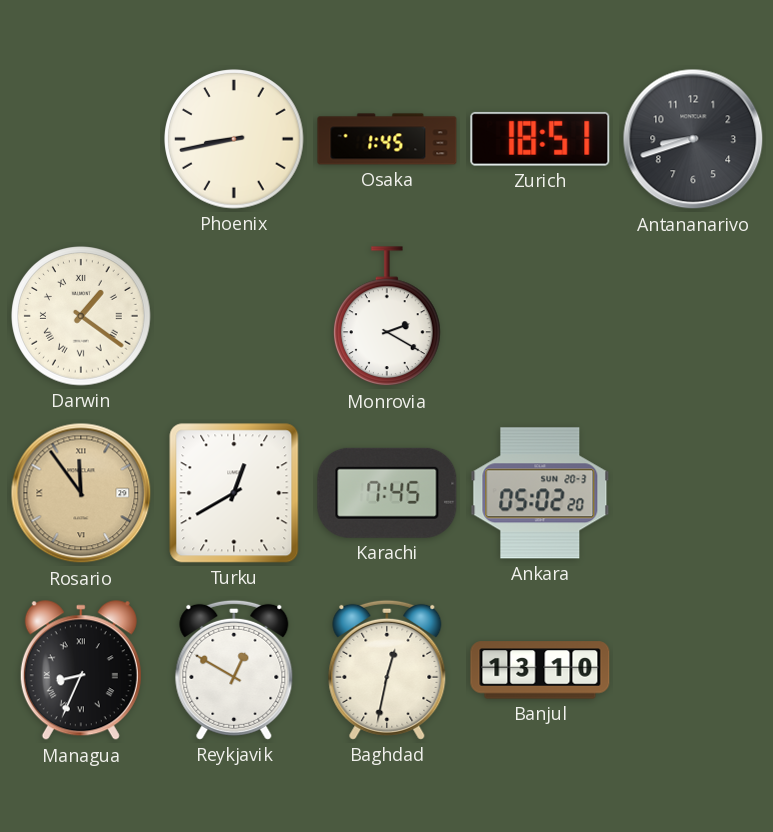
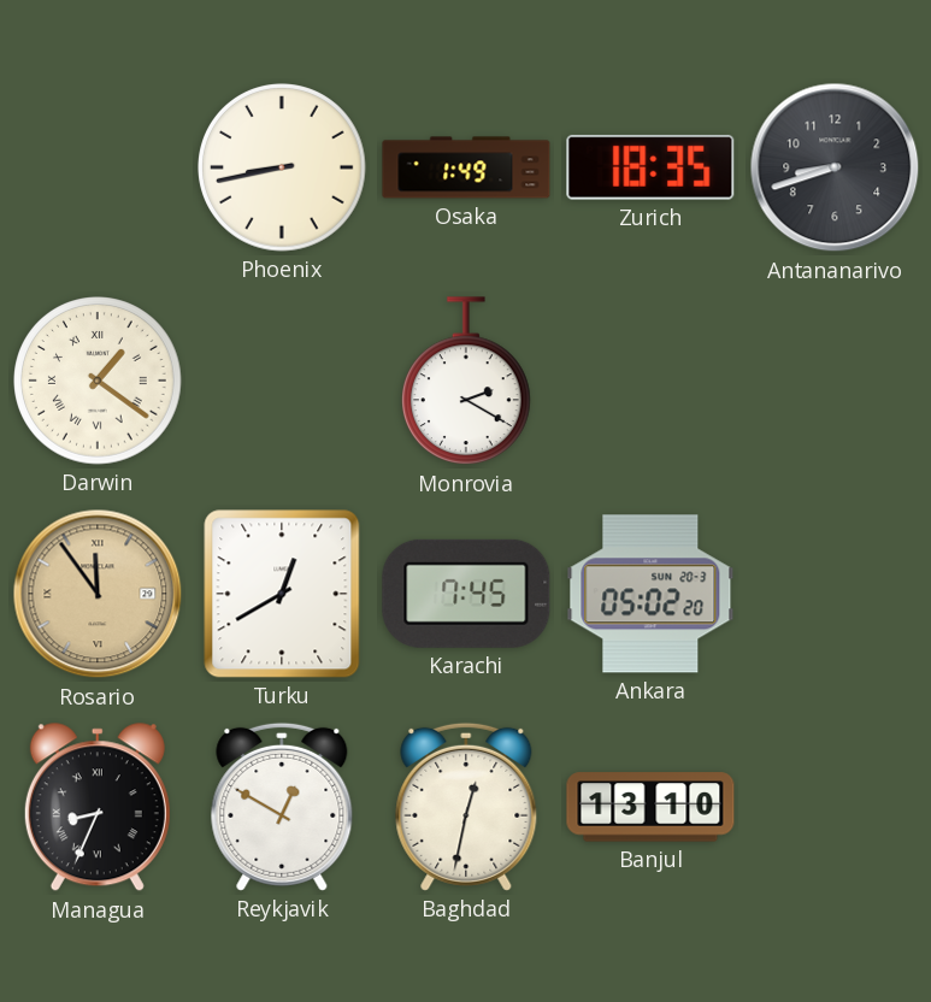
Osaka: 1:45 -> 1:49 (466, 167)
Zurich: 18:51 -> 18:35 (650, 167)
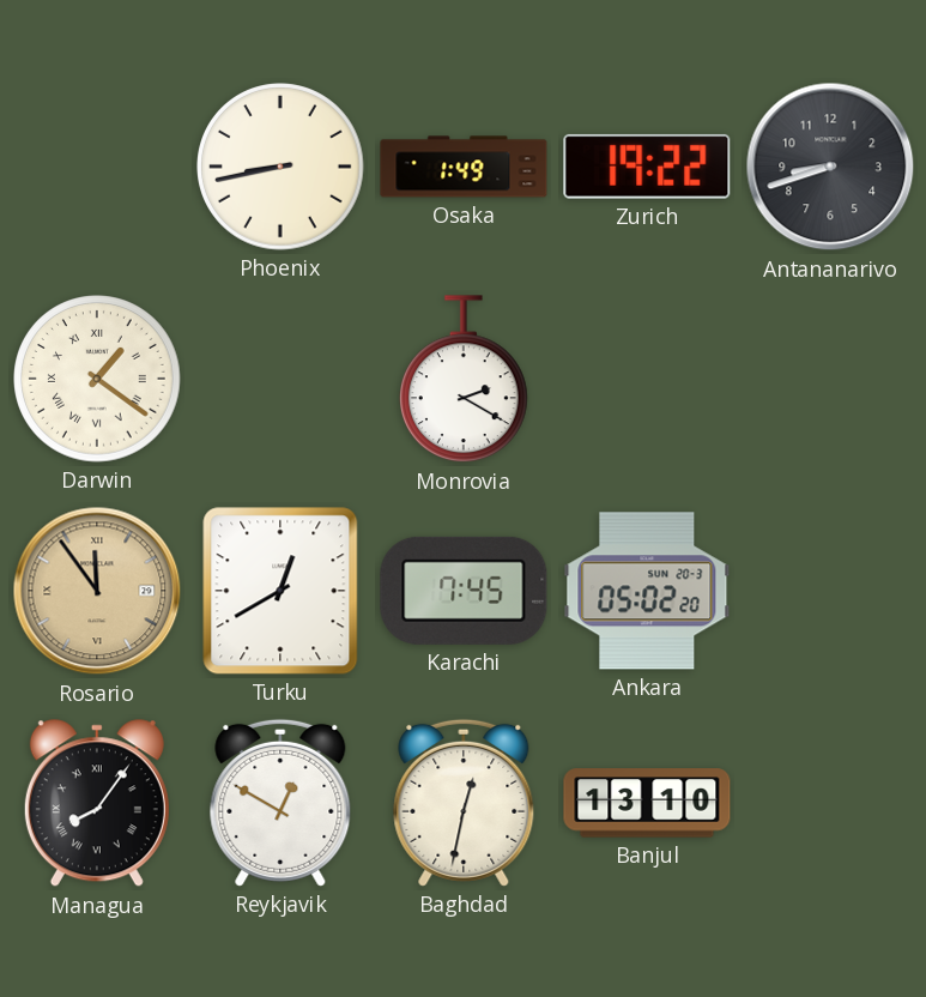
Zurich: 18:35 -> 19:22 (647, 167)
Managua: 8:34 -> 8:06 (97, 804)
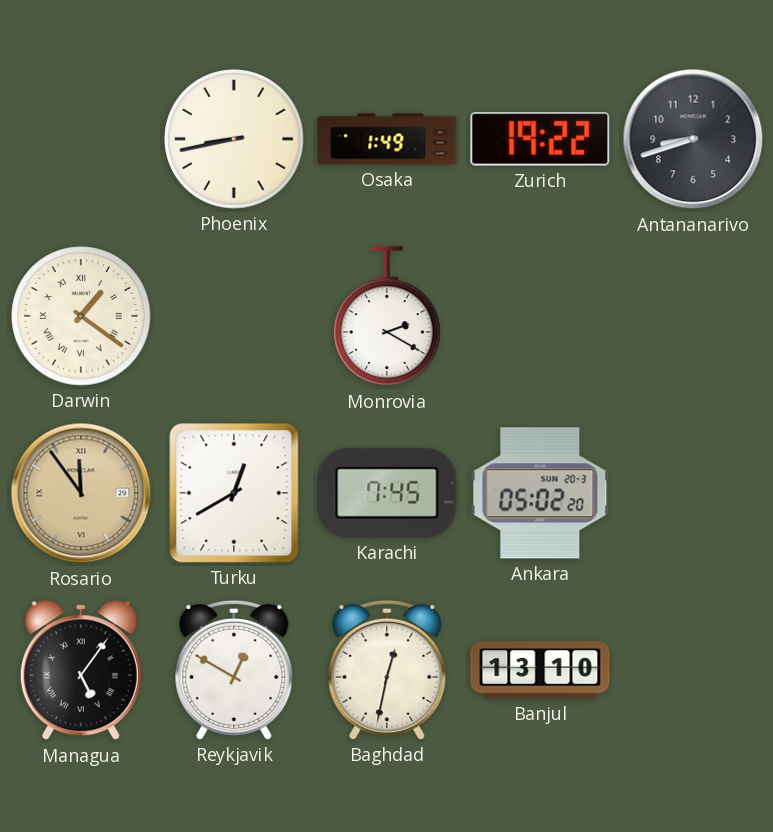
Managua: 8:06 -> 5:06 (81, 671)
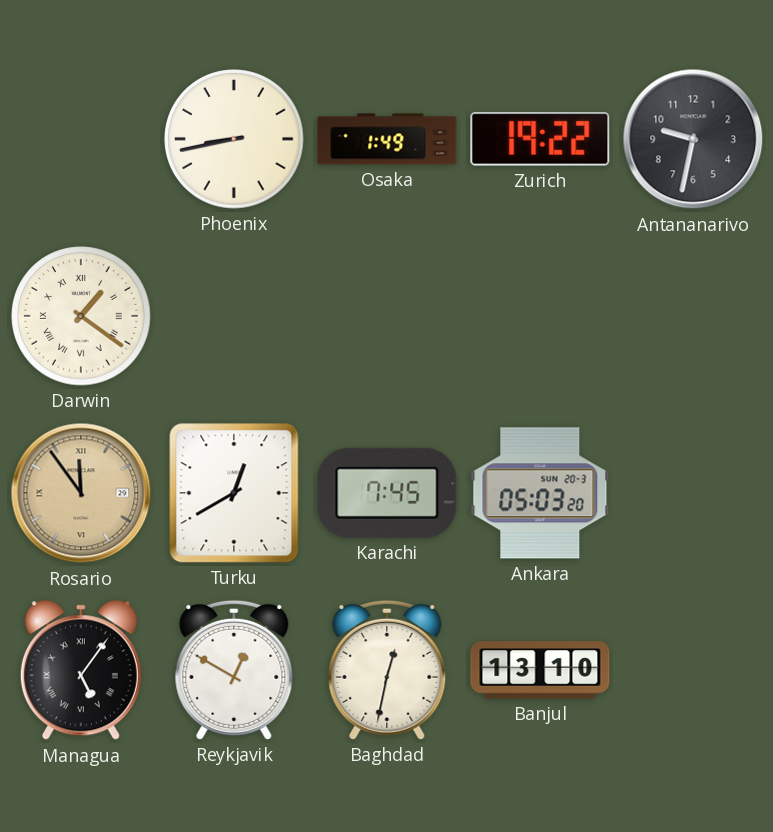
Antananarivo: 8:42 -> 9:32 (693, 139)
Monrovia: 2:20 -> none (388, 317)
Ankara: 05:02 -> 05:03 (540, 493)
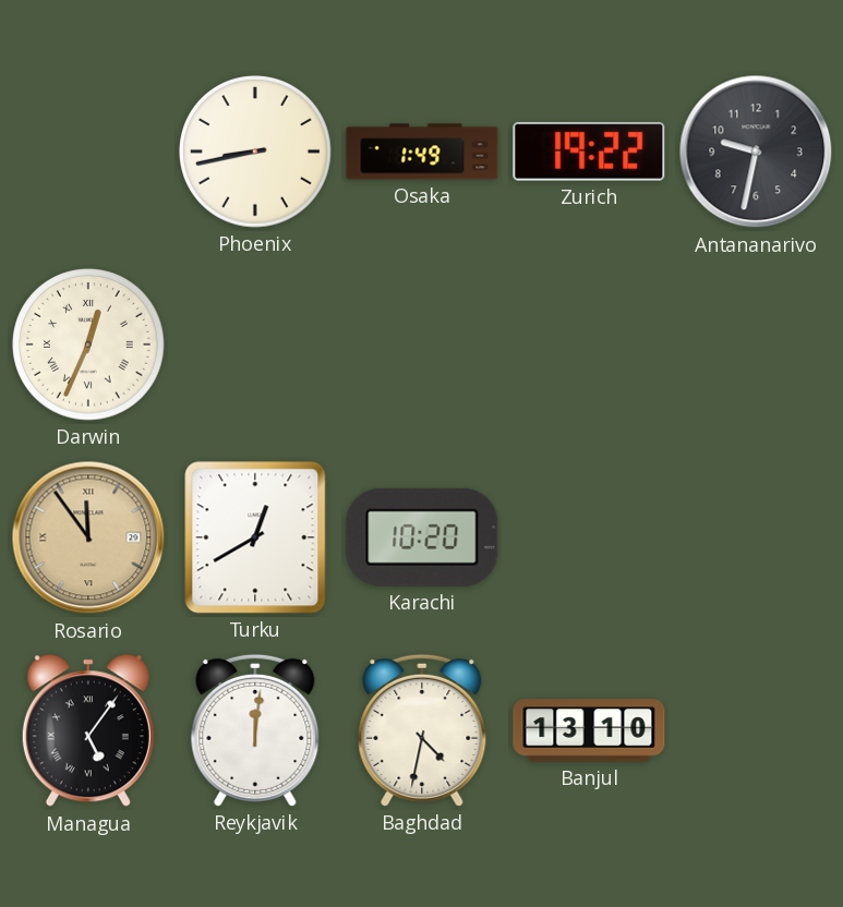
Darwin: 1:21 -> 12:34 (88, 344)
Karachi: 7:45 -> 10:20 (422, 537)
Ankara: 05:03 -> none (540, 493)
Reykjavik: 12:50 -> 12:01 (255, 730)
Baghdad: 12:32 -> 4:32 (422, 730)
